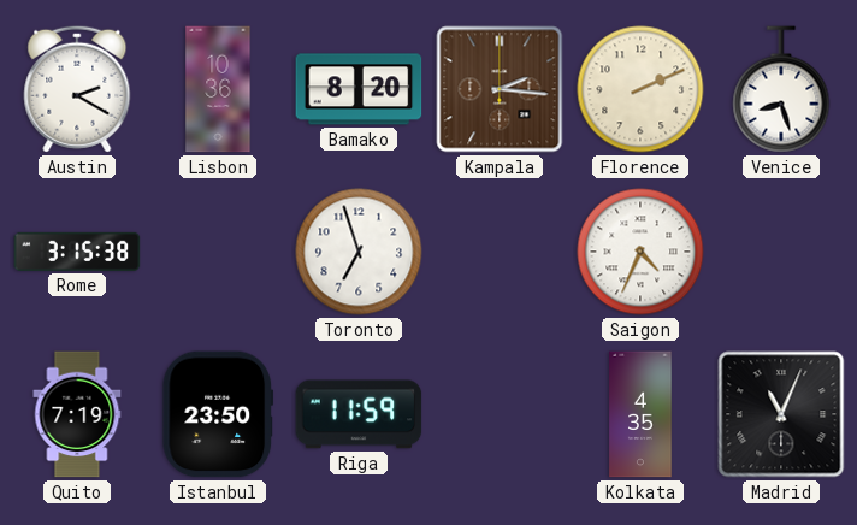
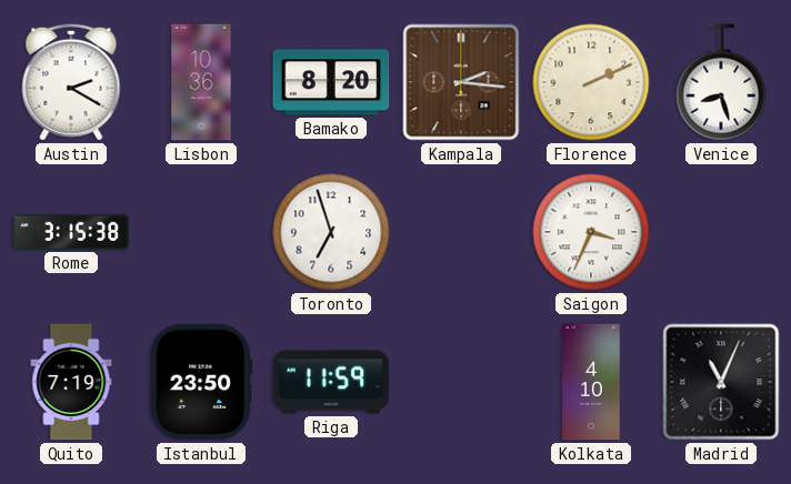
Saigon: 4:34 -> 3:34 (591, 232)
Kolkata: 4:35 -> 4:10 (591, 382)
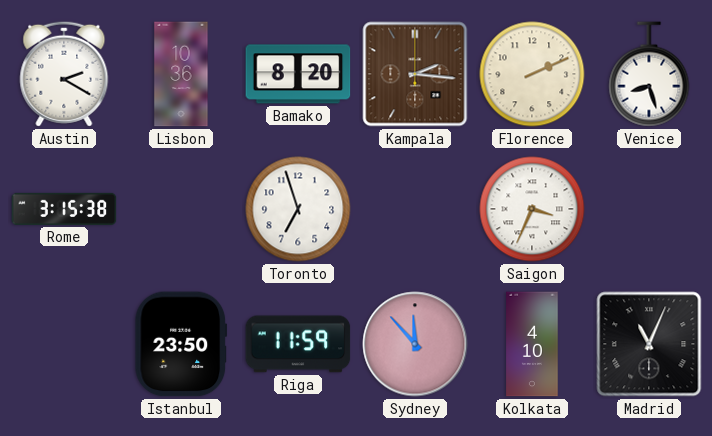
Quito: 7:19 -> none (71, 382)
Sydney: none -> 11:53 (415, 344)
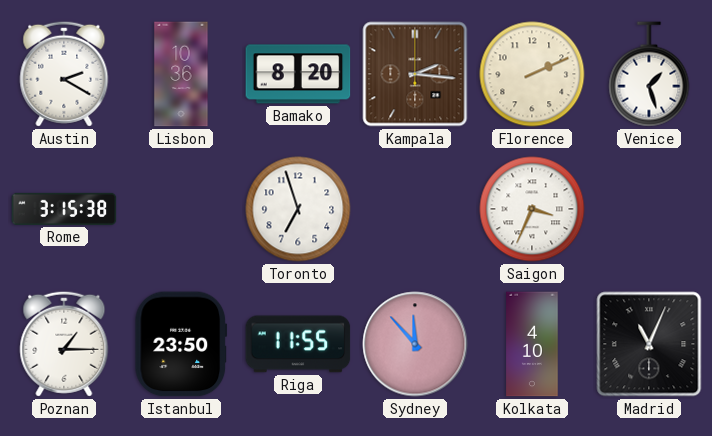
Venice: 8:27 -> 1:27 (649, 74)
Poznan: none -> 1:15 (64, 344)
Riga: 11:59 -> 11:55 (298, 344)
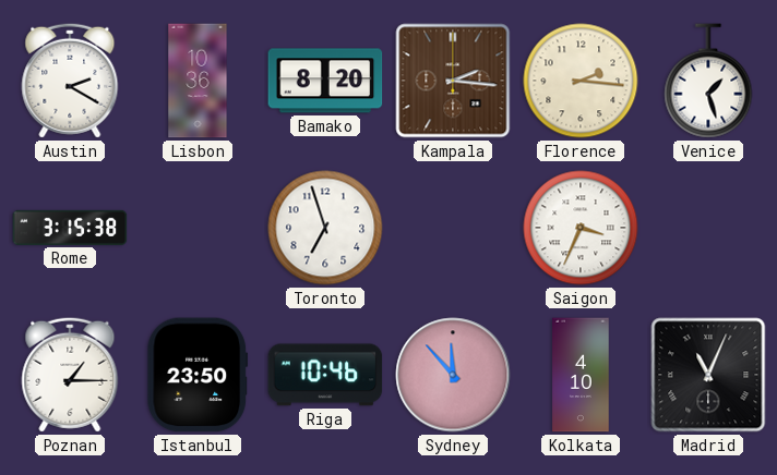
Florence: 2:11 -> 2:16 (581, 81)
Riga: 11:55 -> 10:46 (325, 375)
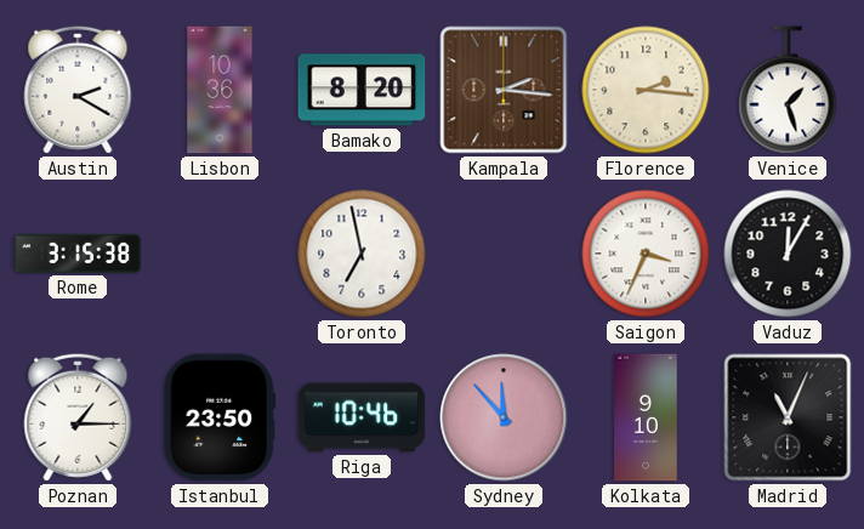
Toronto: 6:57 -> 6:58 (362, 254)
Vaduz: none -> 12:05 (788, 254)
Kolkata: 4:10 -> 9:10 (646, 417)
